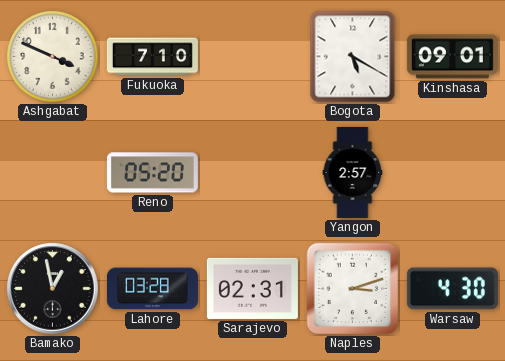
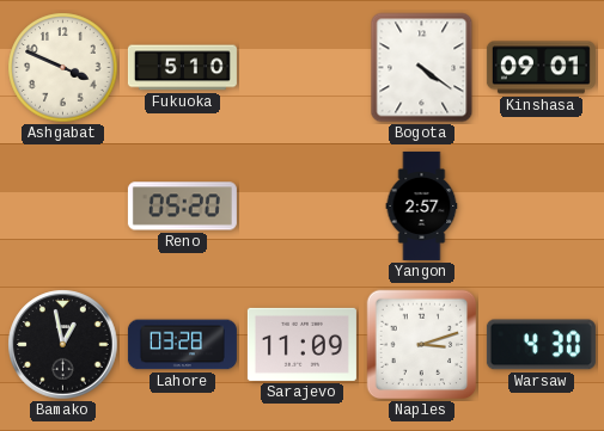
Fukuoka: 7:10 -> 5:10 (182, 68)
Bogota: 5:20 -> 4:21 (422, 68)
Sarajevo: 02:31 -> 11:09 (301, 344)
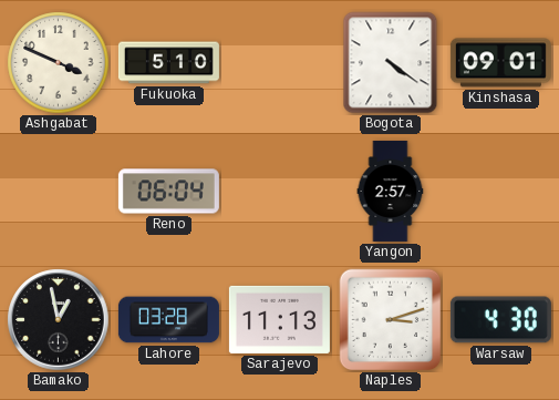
Reno: 05:20 -> 06:04 (168, 192)
Sarajevo: 11:09 -> 11:13 (279, 319)
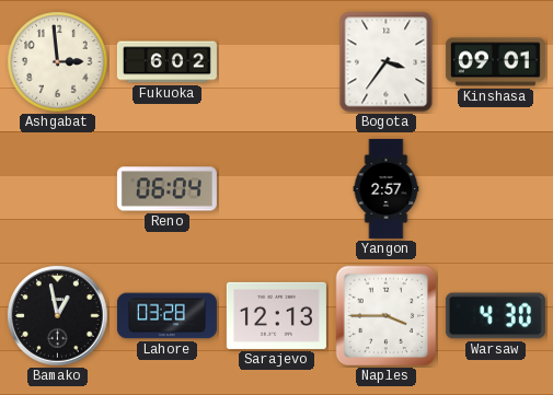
Ashgabat: 3:49 -> 2:59 (58, 62)
Fukuoka: 5:10 -> 6:02 (166, 62)
Bogota: 4:21 -> 3:36 (387, 62)
Sarajevo: 11:13 -> 12:13 (276, 315)
Naples: 3:12 -> 3:45 (387, 316)
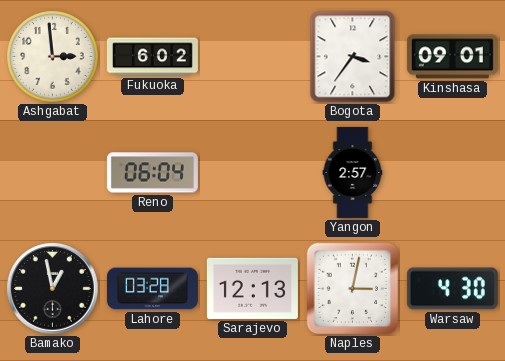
Naples: 3:45 -> 3:02 (353, 289)
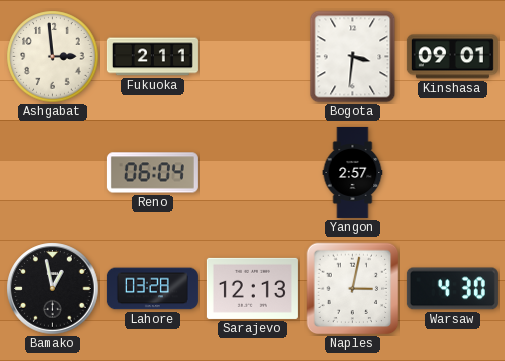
Fukuoka: 6:02 -> 2:11 (152, 57)
Bogota: 3:36 -> 3:31 (353, 57)
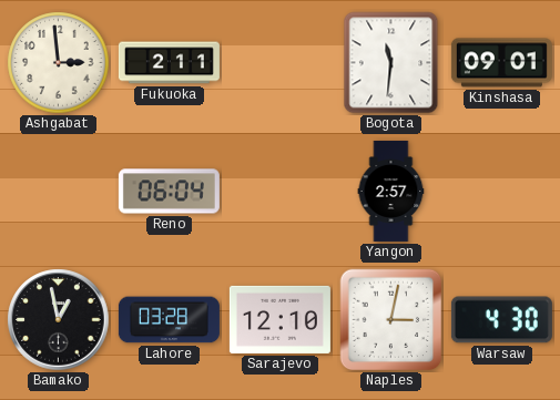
Bogota: 3:31 -> 11:31 (391, 63)
Sarajevo: 12:13 -> 12:10 (279, 319)
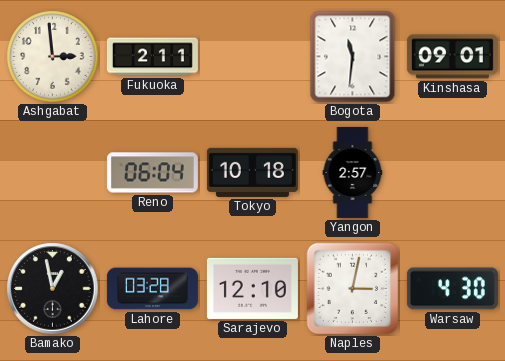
Tokyo: none -> 10:18 (252, 172)
